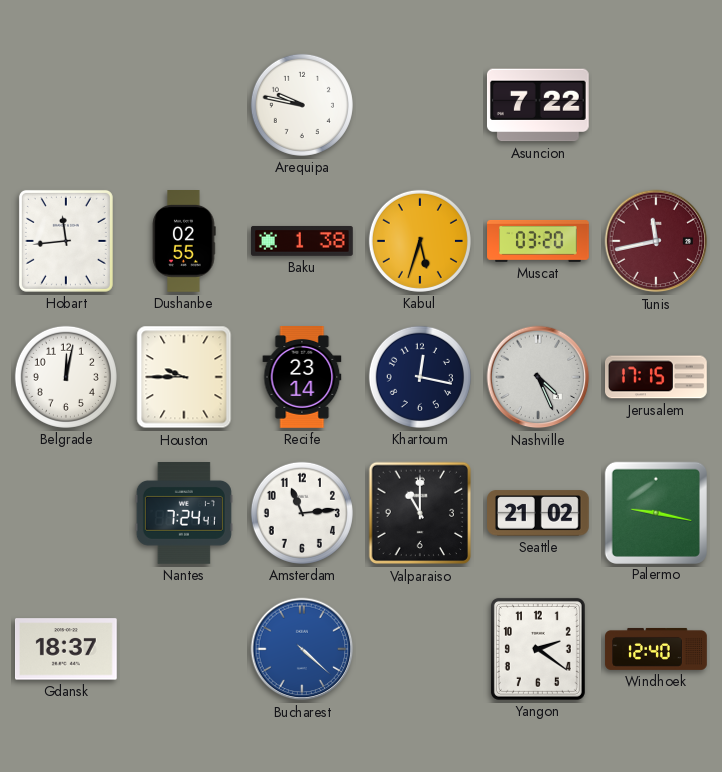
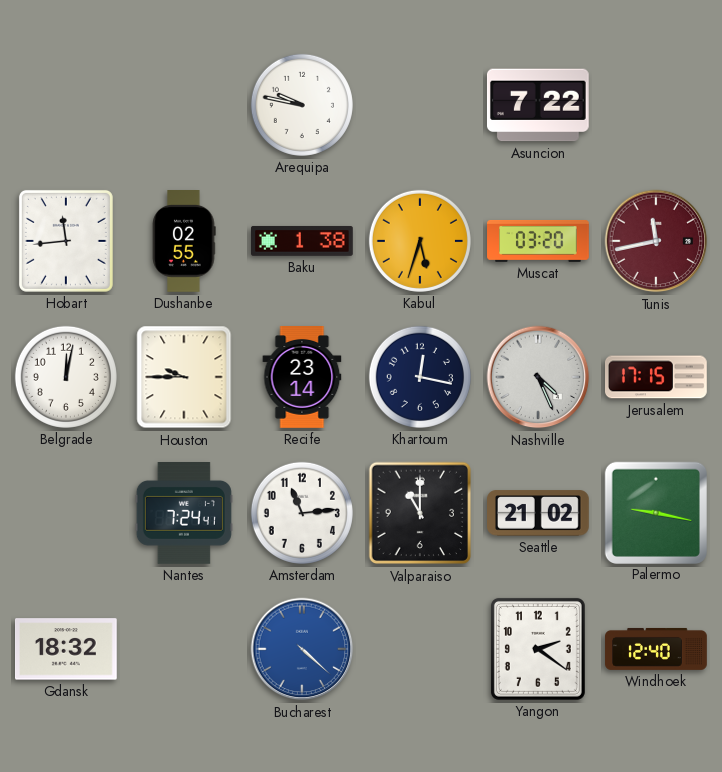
Gdansk: 18:37 -> 18:32 (67, 649)
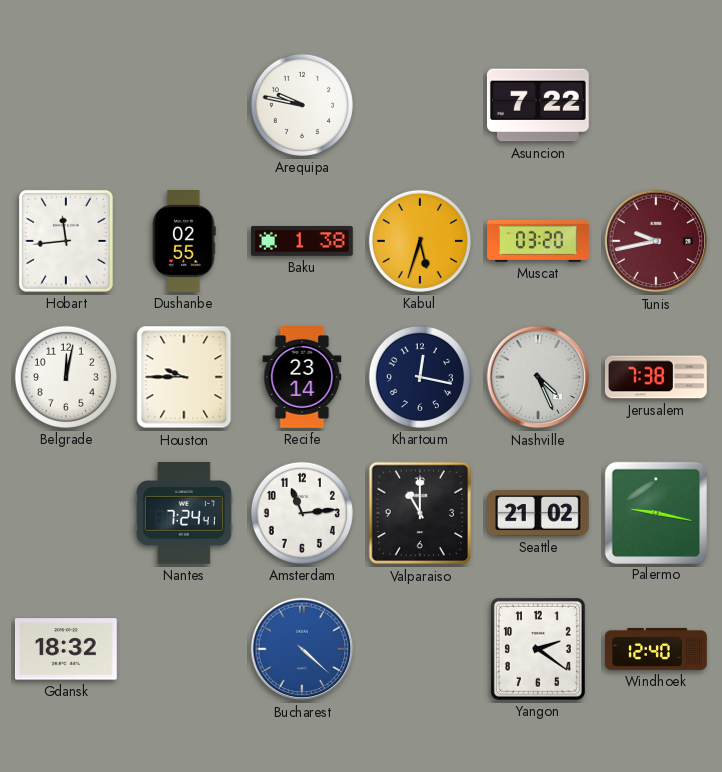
Tunis: 11:43 -> 9:43 (656, 241)
Jerusalem: 17:15 -> 7:38 (657, 377)
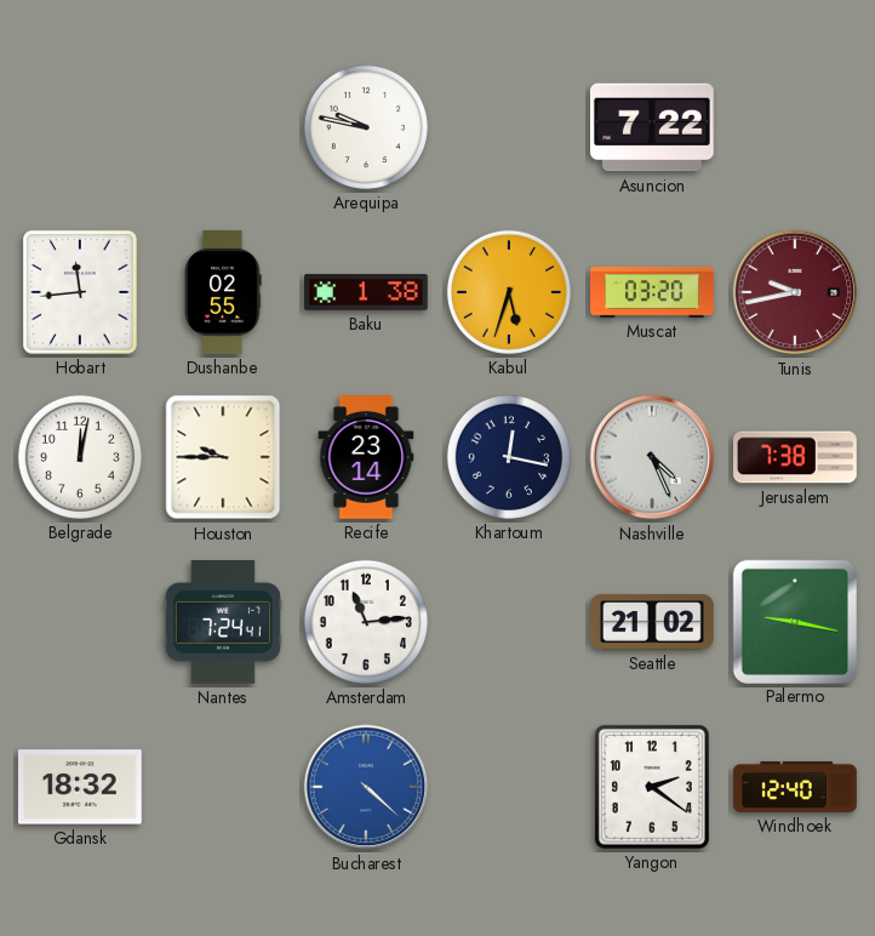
Valparaiso: 11:00 -> none (420, 513)
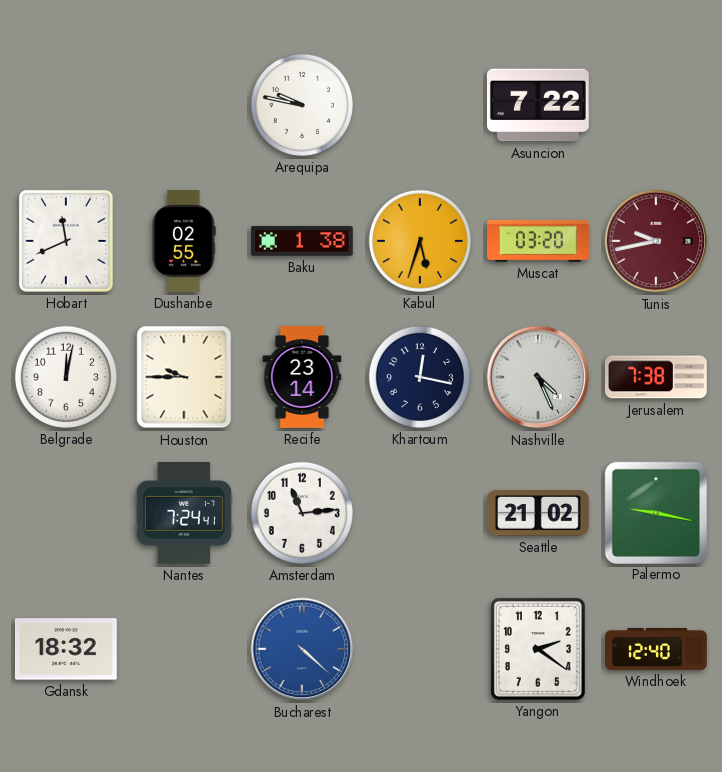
Hobart: 11:44 -> 11:41 (66, 241)
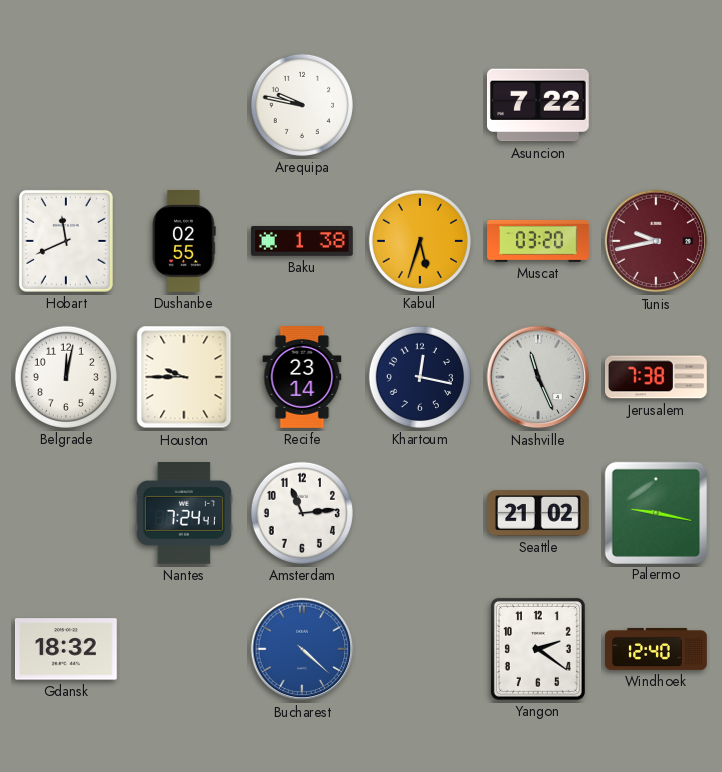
Nashville: 4:26 -> 11:26 (538, 377)
